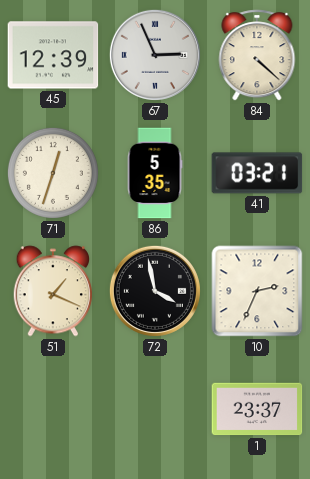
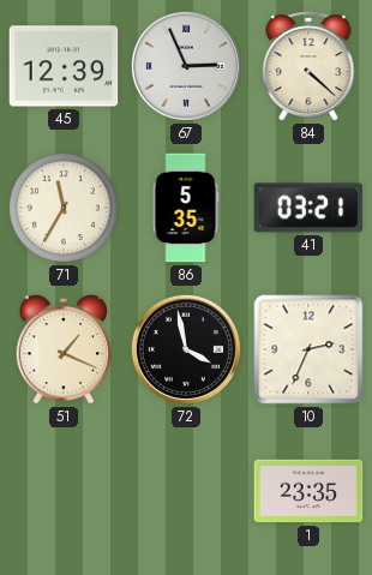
71: 12:33 -> 11:35 (64, 208)
1: 23:37 -> 23:35 (308, 491)
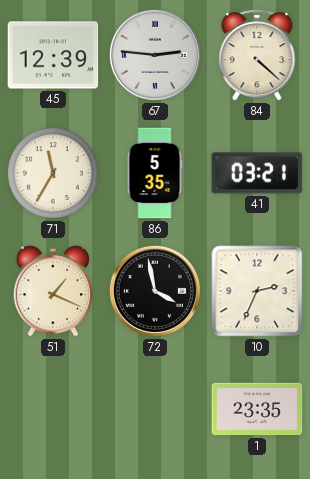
67: 2:56 -> 2:46 (155, 55)
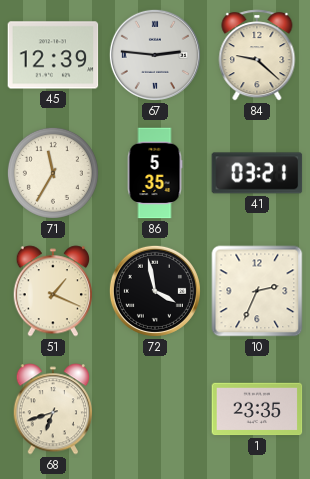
84: 4:22 -> 9:22 (257, 55)
68: none -> 6:42 (52, 409)
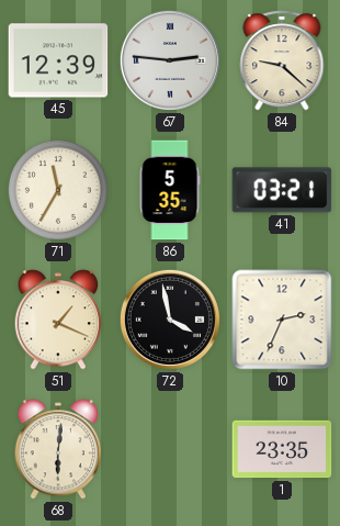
68: 6:42 -> 6:01 (57, 449)
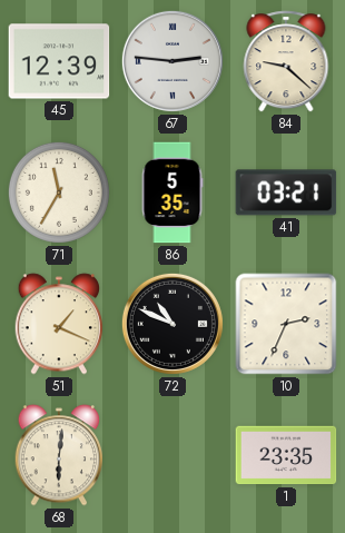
72: 3:58 -> 10:49 (172, 324)
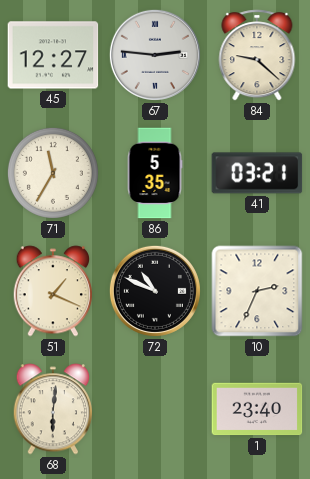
45: 12:39 -> 12:27 (53, 55)
1: 23:35 -> 23:40 (257, 409)
